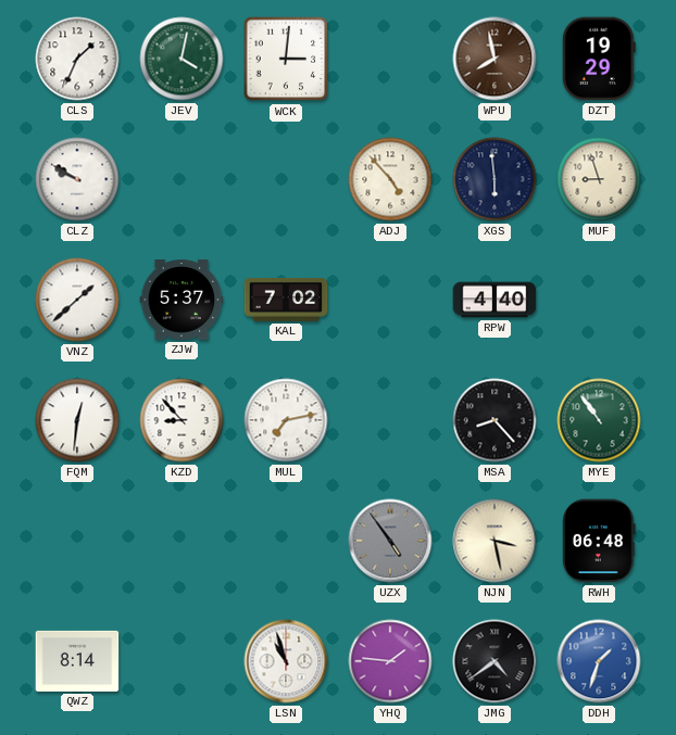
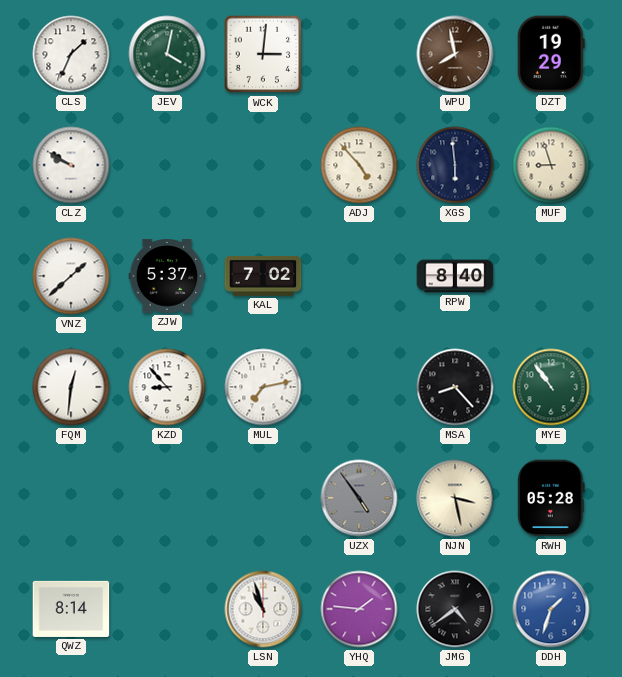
RPW: 4:40 -> 8:40 (455, 276)
RWH: 06:48 -> 05:28 (551, 498)
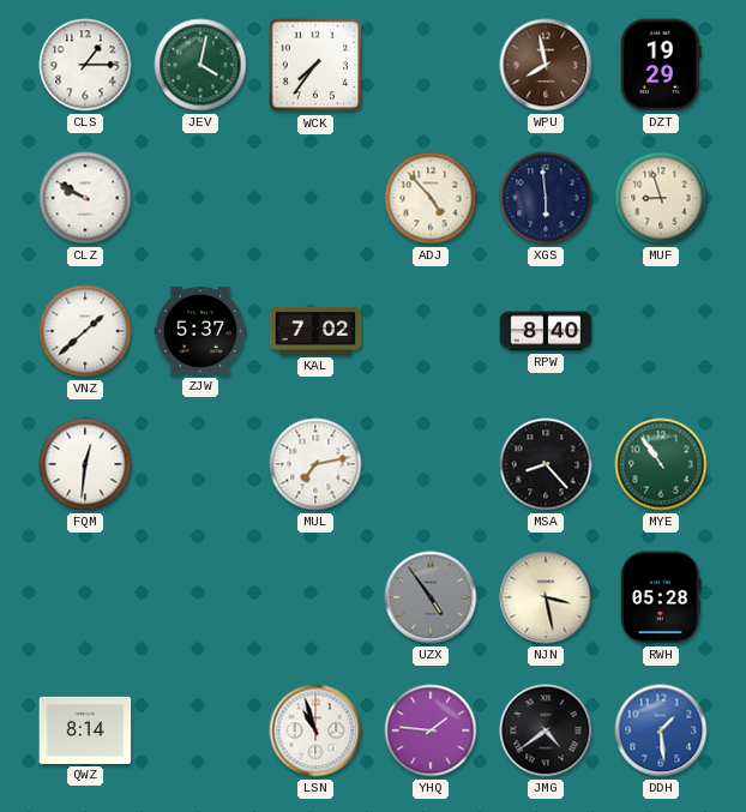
CLS: 1:34 -> 1:15 (85, 65)
WCK: 3:01 -> 7:36 (315, 65)
KZD: 8:53 -> none (167, 387)
DDH: 1:33 -> 1:29 (661, 730)
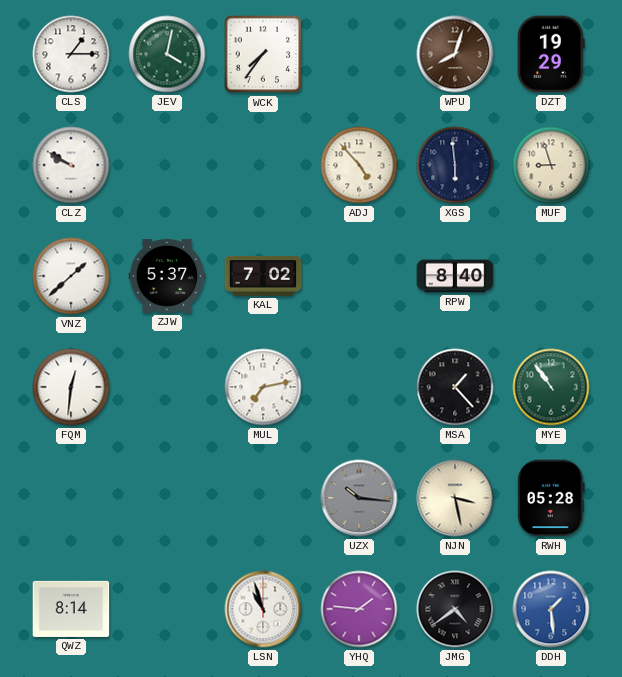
WPU: 7:58 -> 8:03 (455, 54)
MSA: 8:23 -> 1:23 (455, 387)
UZX: 4:54 -> 10:16 (359, 498)
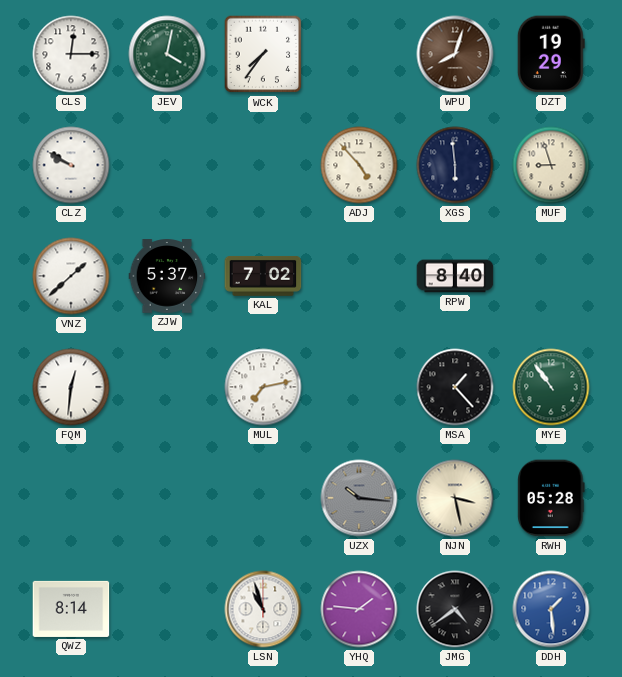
CLS: 1:15 -> 12:15 (71, 54)
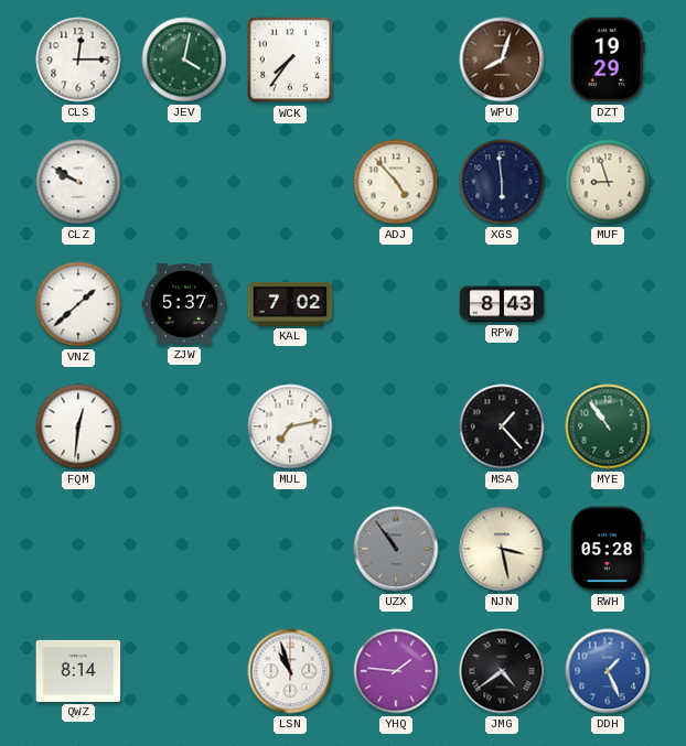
RPW: 8:40 -> 8:43 (502, 304)
UZX: 10:16 -> 10:54 (396, 549)
DDH: 1:29 -> 1:26 (608, 671)
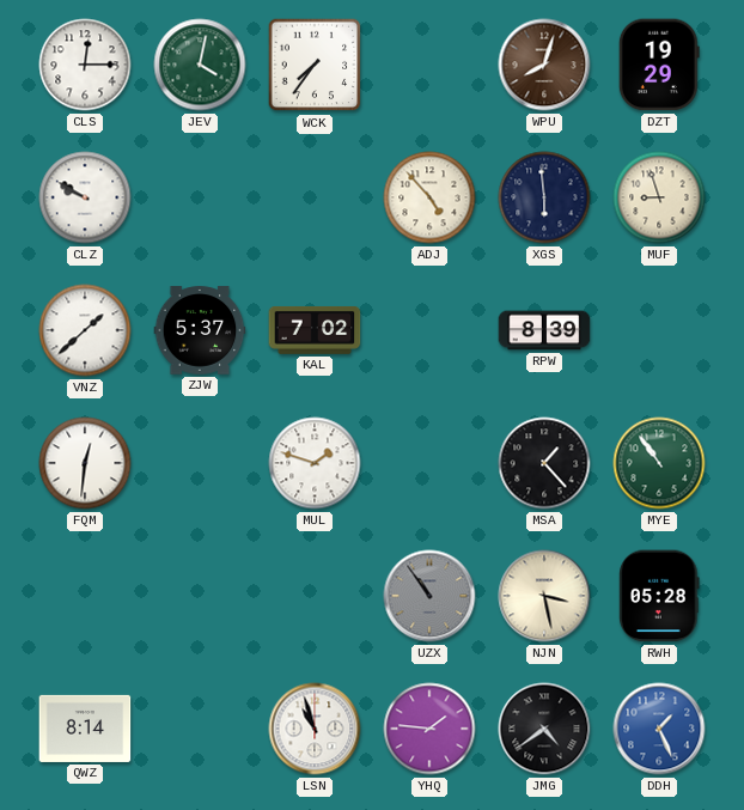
RPW: 8:43 -> 8:39 (544, 330)
MUL: 7:13 -> 1:48 (315, 463)
